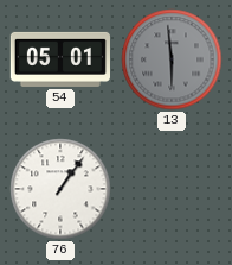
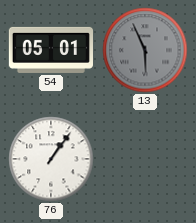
13: 5:59 -> 5:56 (145, 50)
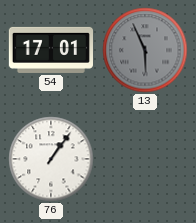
54: 05:01 -> 17:01 (50, 50)
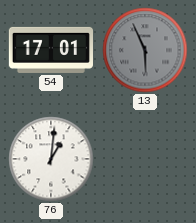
76: 1:06 -> 1:01 (51, 159)
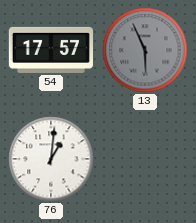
54: 17:01 -> 17:57 (50, 50)
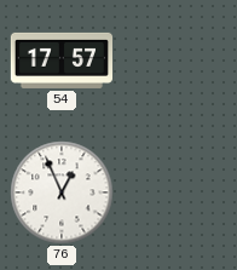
13: 5:56 -> none (145, 50)
76: 1:01 -> 12:56 (62, 193)
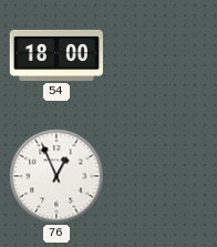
54: 17:57 -> 18:00 (55, 55)
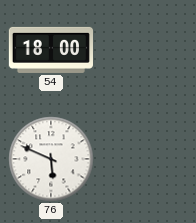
76: 12:56 -> 5:49 (51, 159)
